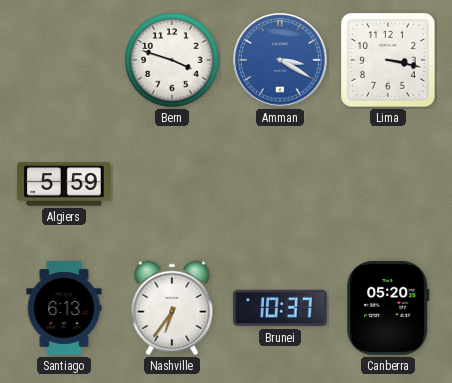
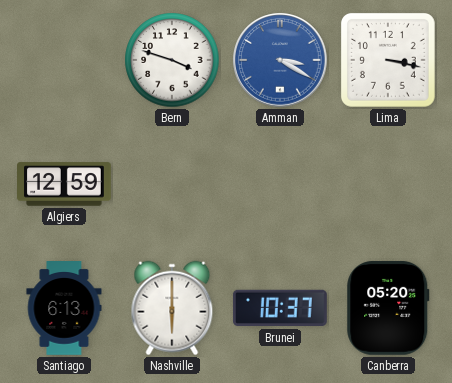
Algiers: 5:59 -> 12:59 (64, 184)
Nashville: 6:36 -> 6:00 (172, 308)
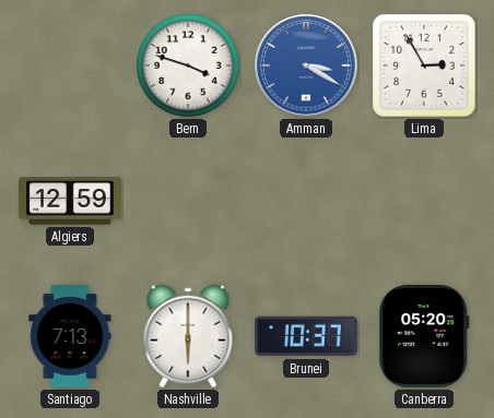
Lima: 3:17 -> 2:55 (424, 65)
Santiago: 6:13 -> 7:13 (70, 337)
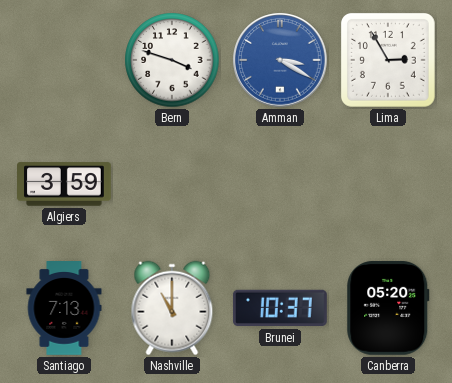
Algiers: 12:59 -> 3:59 (64, 184)
Nashville: 6:00 -> 11:00 (172, 308)
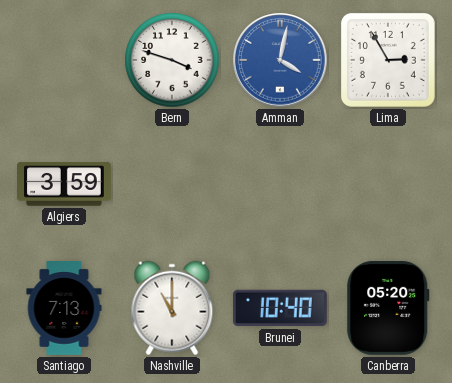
Amman: 3:20 -> 4:02 (280, 60)
Brunei: 10:37 -> 10:40 (280, 308)
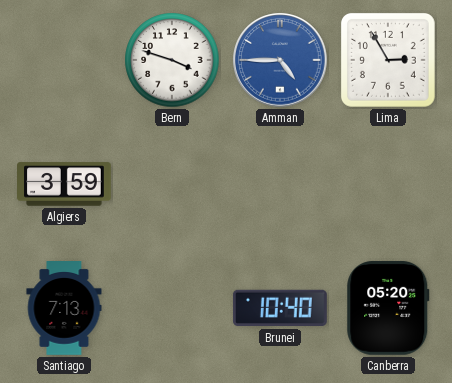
Amman: 4:02 -> 4:45 (280, 60)
Nashville: 11:00 -> none (172, 308)
